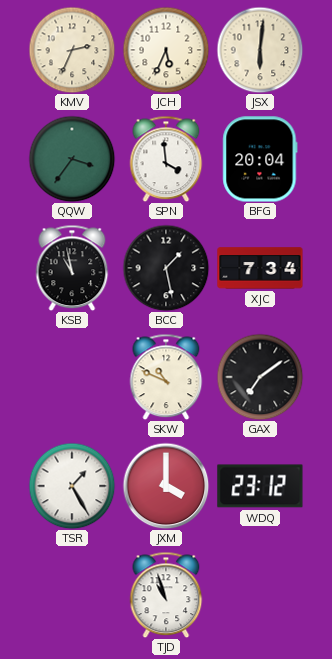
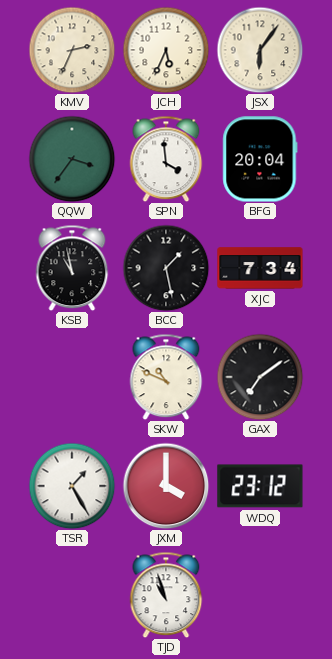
JSX: 6:01 -> 6:06 (260, 50)
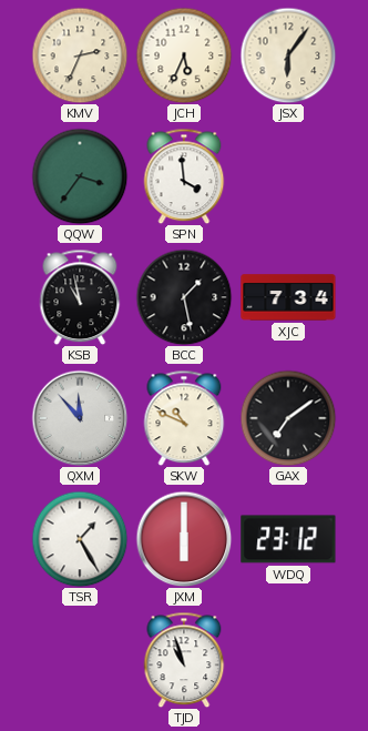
BFG: 20:04 -> none (260, 159)
QXM: none -> 11:53 (80, 418)
JXM: 4:00 -> 6:00 (184, 539)
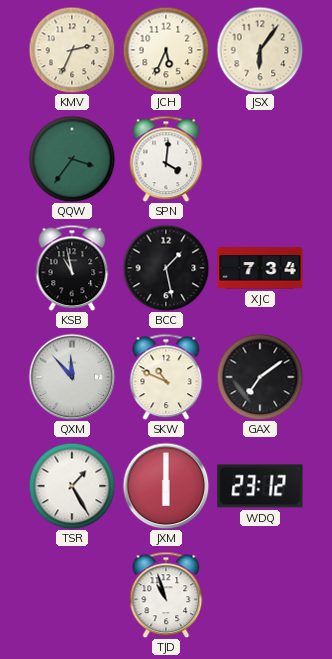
SPN: 3:59 -> 4:01 (166, 159)
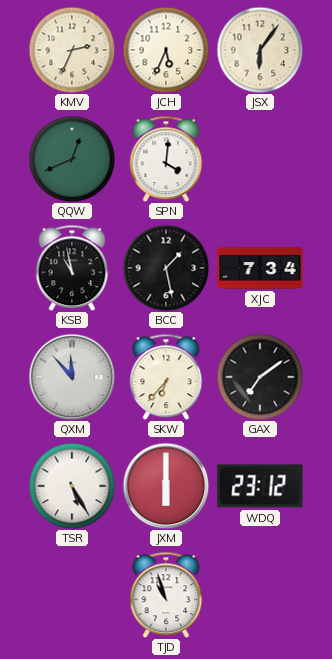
QQW: 3:36 -> 12:41 (72, 159)
SKW: 10:49 -> 6:37 (166, 377)
TSR: 1:25 -> 5:25 (72, 486)
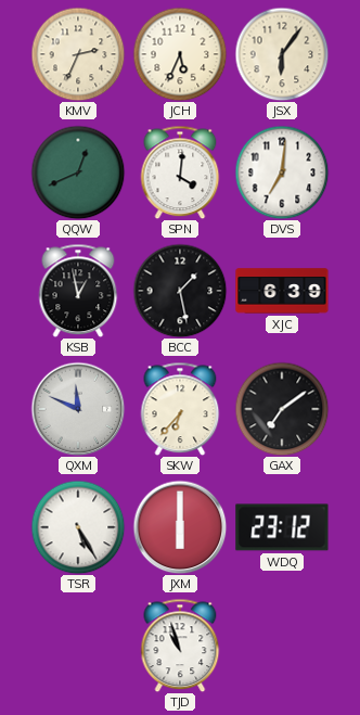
DVS: none -> 7:01 (282, 173)
KSB: 10:58 -> 12:58 (78, 291)
XJC: 7:34 -> 6:39 (282, 291)
QXM: 11:53 -> 11:49 (78, 409)
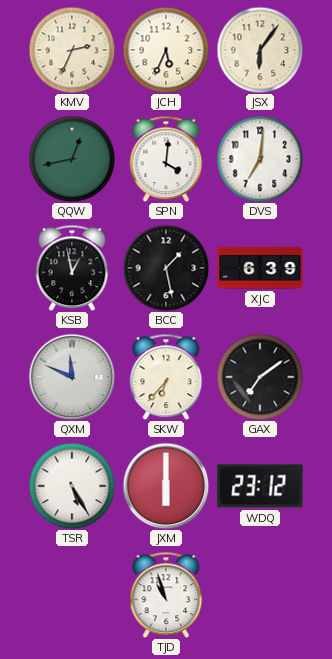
QQW: 12:41 -> 12:43 (72, 159)
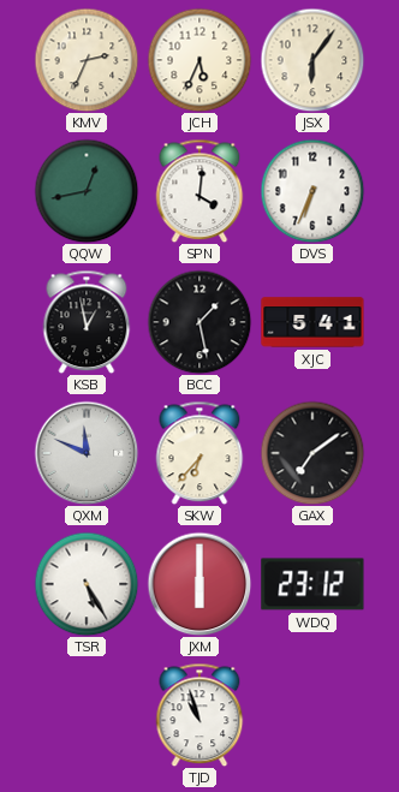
DVS: 7:01 -> 6:34 (312, 191)
XJC: 6:39 -> 5:41 (312, 322)
